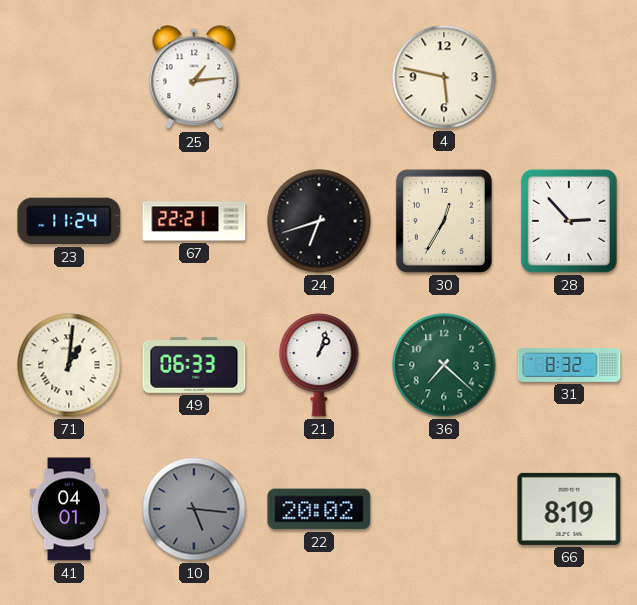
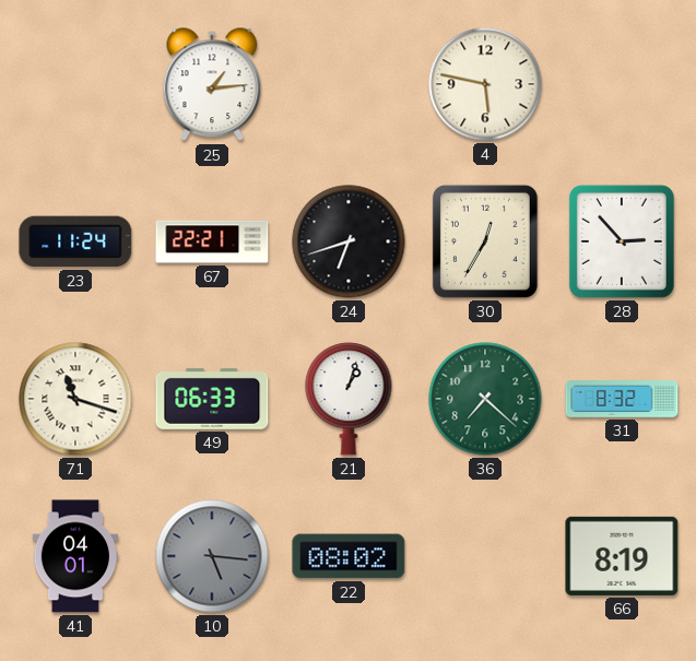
71: 1:01 -> 11:18 (75, 399)
22: 20:02 -> 08:02 (349, 556)
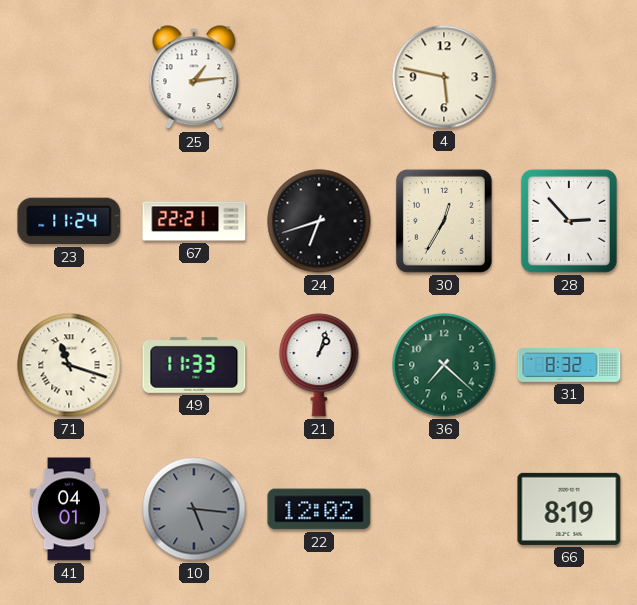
49: 06:33 -> 11:33 (194, 365)
22: 08:02 -> 12:02 (319, 509)
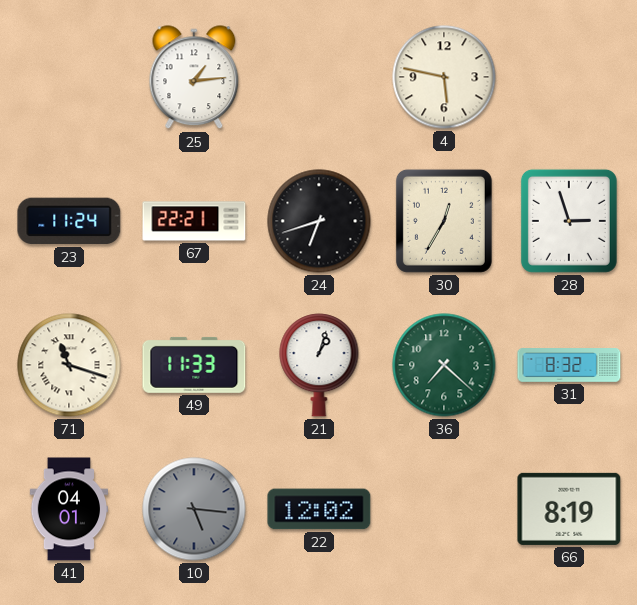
28: 2:53 -> 2:57 (569, 221)
